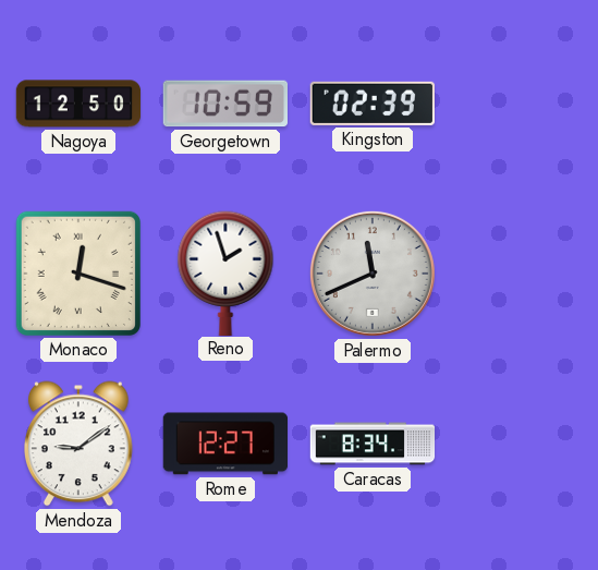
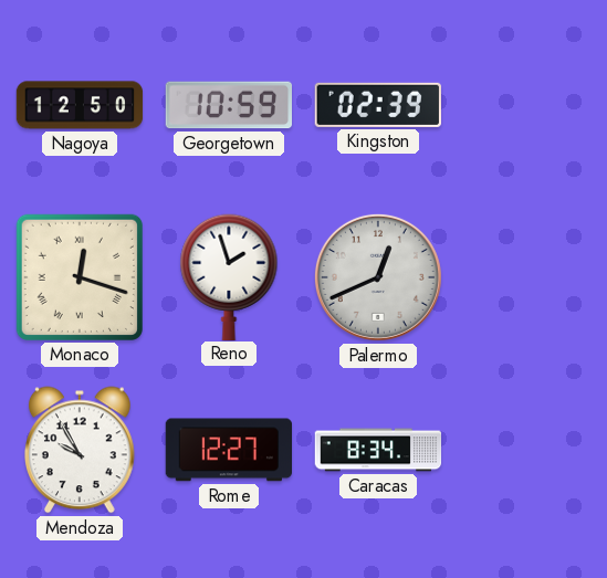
Palermo: 11:41 -> 12:41 (378, 277)
Mendoza: 9:09 -> 9:55 (81, 450)
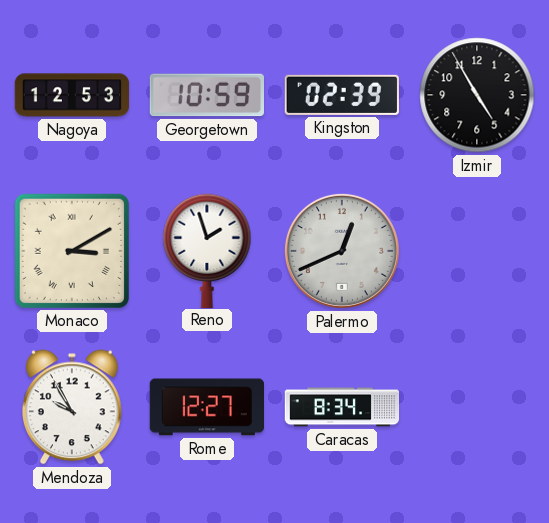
Nagoya: 12:50 -> 12:53 (72, 95)
Izmir: none -> 4:55 (477, 95)
Monaco: 12:18 -> 3:10 (72, 251)
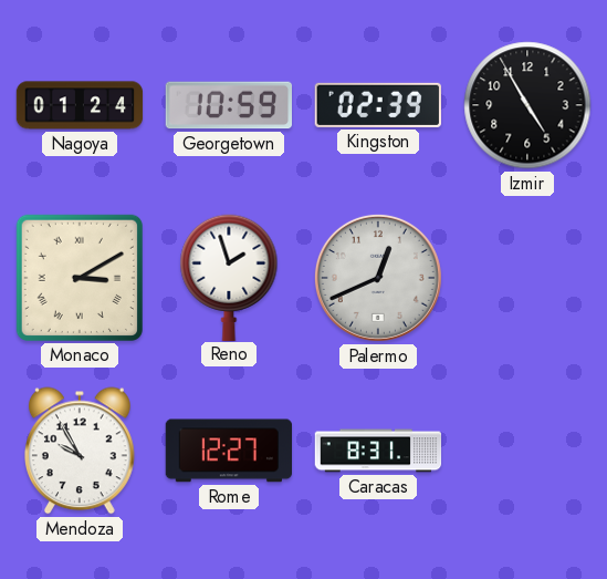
Nagoya: 12:53 -> 01:24 (80, 105)
Caracas: 8:34 -> 8:31 (378, 451)
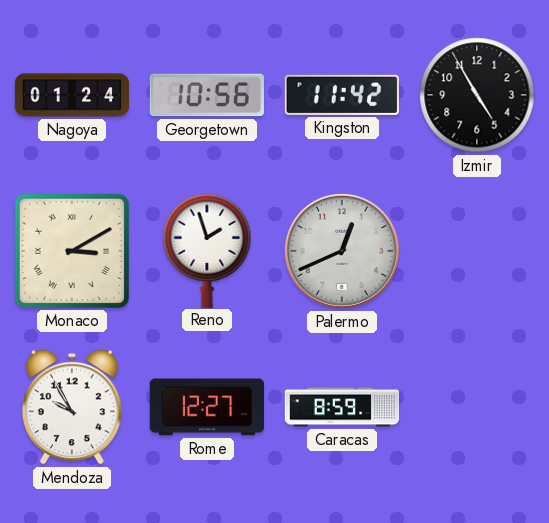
Georgetown: 10:59 -> 10:56 (206, 95)
Kingston: 02:39 -> 11:42 (342, 95)
Caracas: 8:31 -> 8:59 (342, 407)
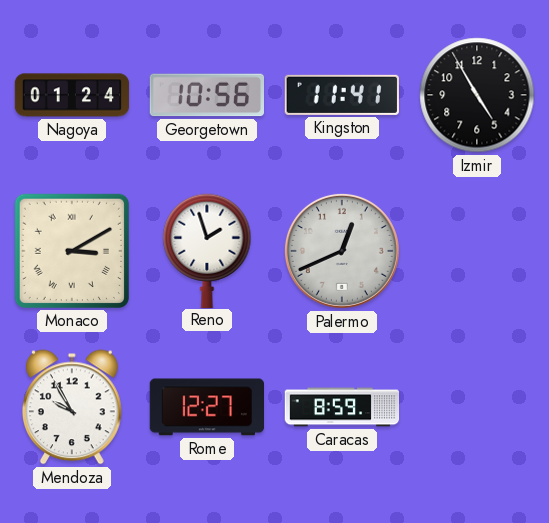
Kingston: 11:42 -> 11:41 (342, 95)
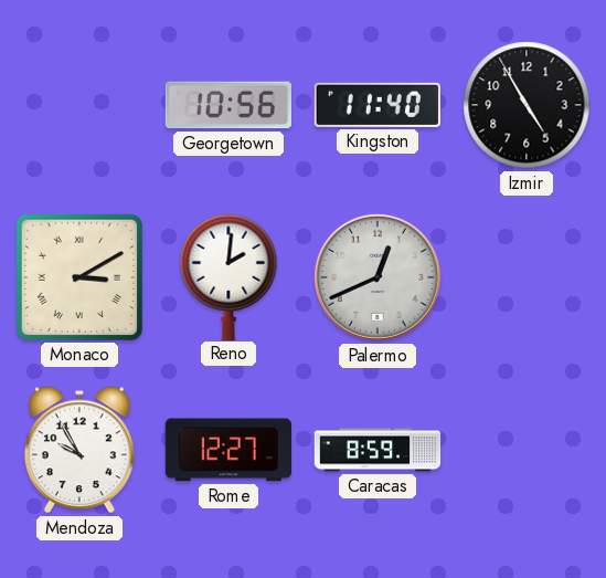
Nagoya: 01:24 -> none (72, 95)
Kingston: 11:41 -> 11:40 (378, 105)
Reno: 1:57 -> 2:01 (228, 276)
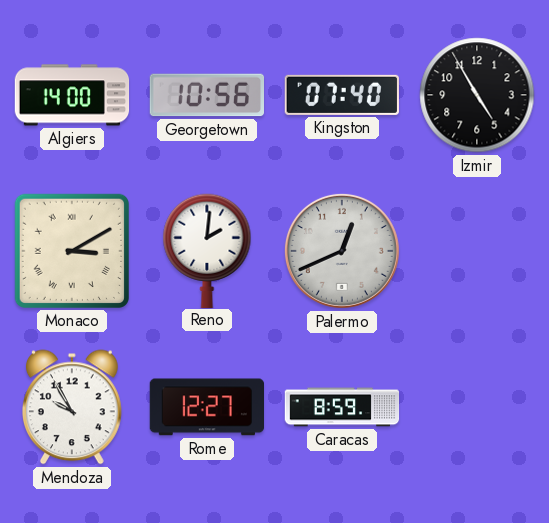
Algiers: none -> 14:00 (72, 95)
Kingston: 11:40 -> 07:40 (342, 95)
